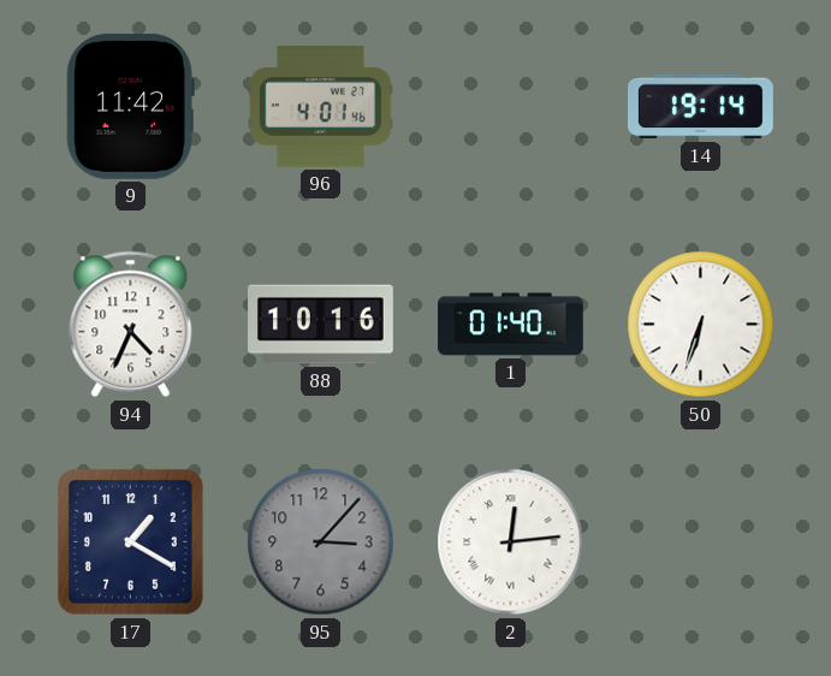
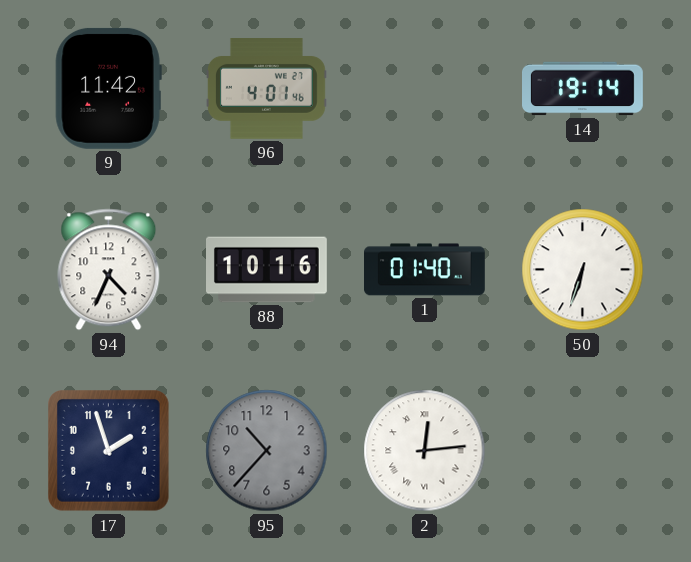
17: 1:20 -> 1:57 (109, 451)
95: 3:07 -> 10:37 (267, 451)
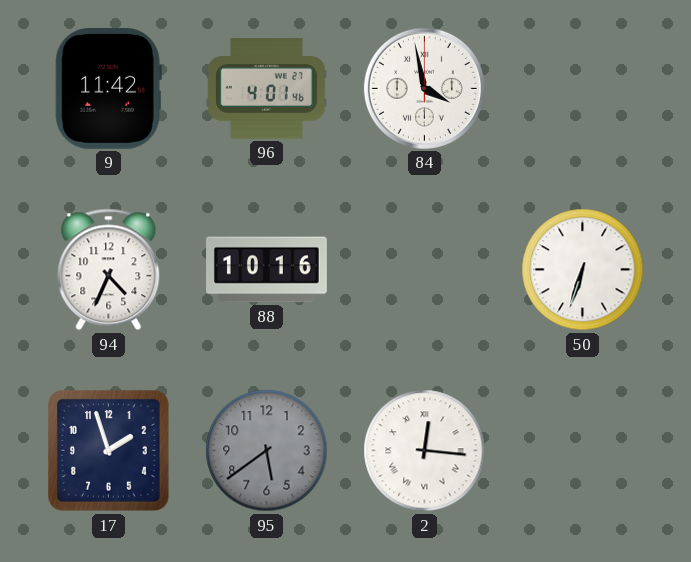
84: none -> 3:58 (424, 88)
14: 19:14 -> none (583, 89)
1: 01:40 -> none (425, 270)
95: 10:37 -> 5:39 (267, 451)
2: 12:14 -> 12:16 (425, 451)
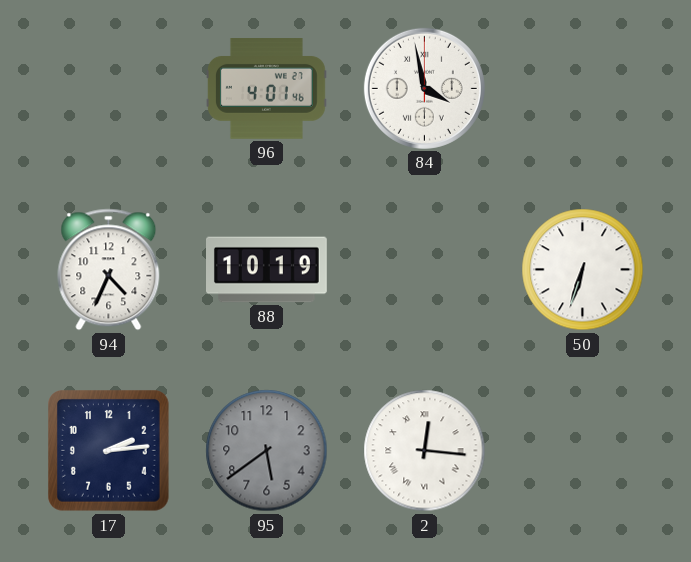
9: 11:42 -> none (108, 88)
88: 10:16 -> 10:19 (267, 270)
17: 1:57 -> 2:14 (109, 451)
